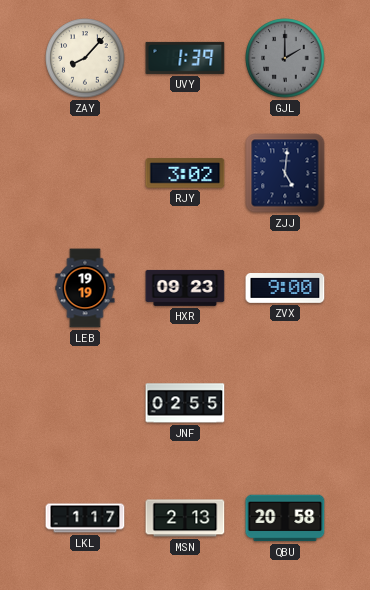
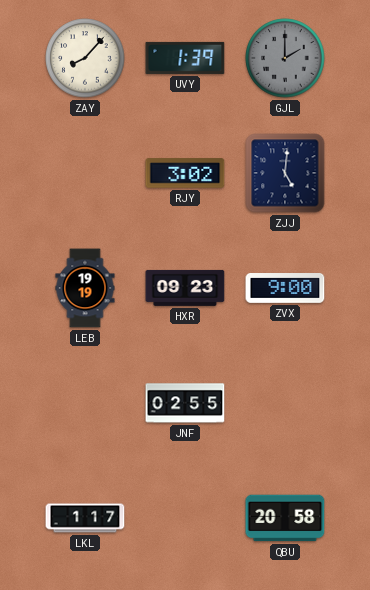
MSN: 2:13 -> none (185, 518)
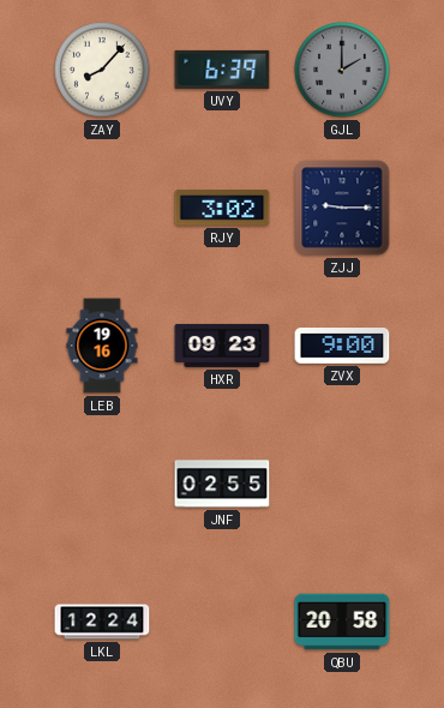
UVY: 1:39 -> 6:39 (222, 70)
ZJJ: 5:01 -> 9:15 (342, 208)
LEB: 19:19 -> 19:16 (102, 346)
LKL: 1:17 -> 12:24 (102, 622)
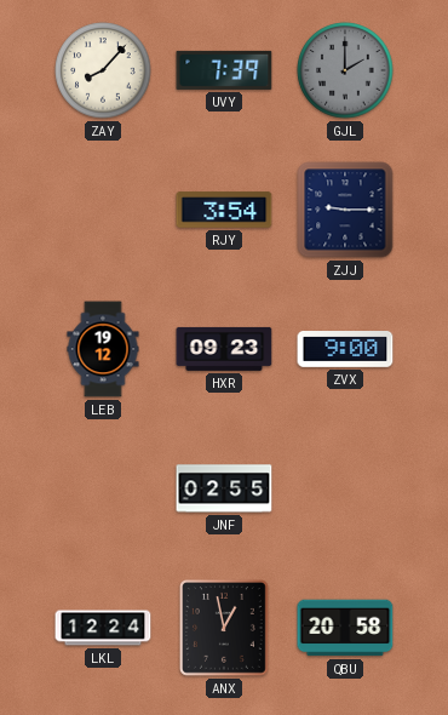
UVY: 6:39 -> 7:39 (224, 70)
RJY: 3:02 -> 3:54 (224, 210)
LEB: 19:16 -> 19:12 (103, 349)
ANX: none -> 12:58 (225, 629)
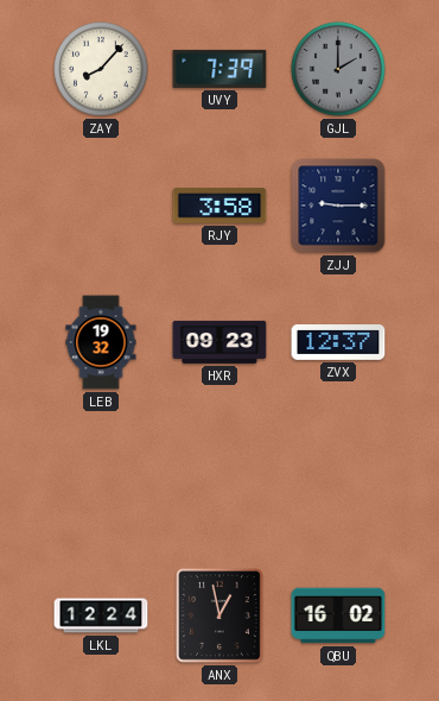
RJY: 3:54 -> 3:58 (220, 206)
LEB: 19:12 -> 19:32 (101, 342)
ZVX: 9:00 -> 12:37 (338, 343)
JNF: 02:55 -> none (224, 488)
QBU: 20:58 -> 16:02 (338, 615)
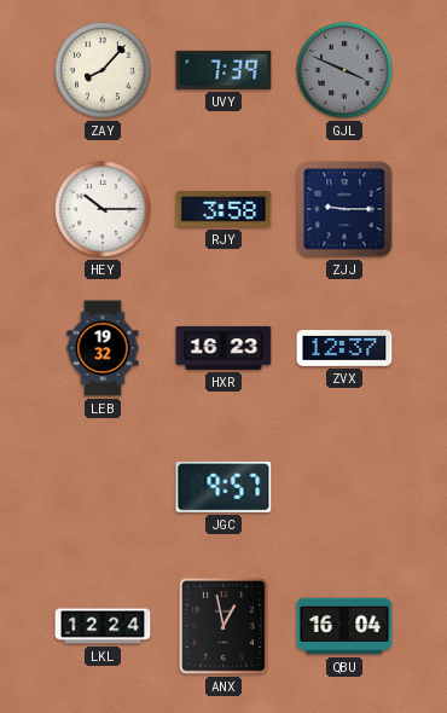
GJL: 2:00 -> 3:49 (344, 70)
HEY: none -> 10:15 (103, 209)
HXR: 09:23 -> 16:23 (224, 348)
JGC: none -> 9:57 (224, 487)
QBU: 16:02 -> 16:04 (344, 626)
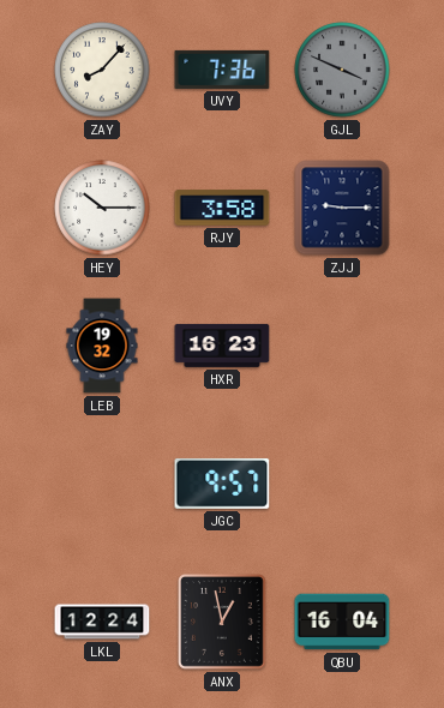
UVY: 7:39 -> 7:36 (222, 70)
ZVX: 12:37 -> none (344, 349)
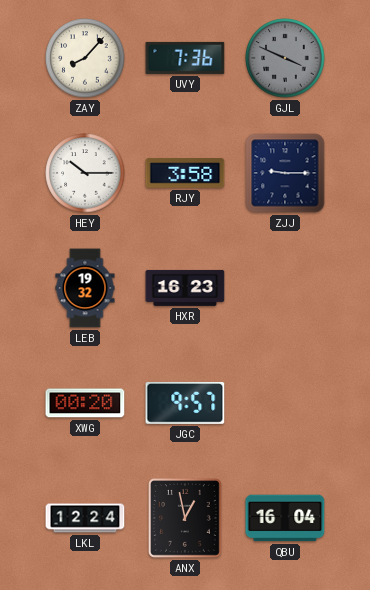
XWG: none -> 00:20 (85, 403)
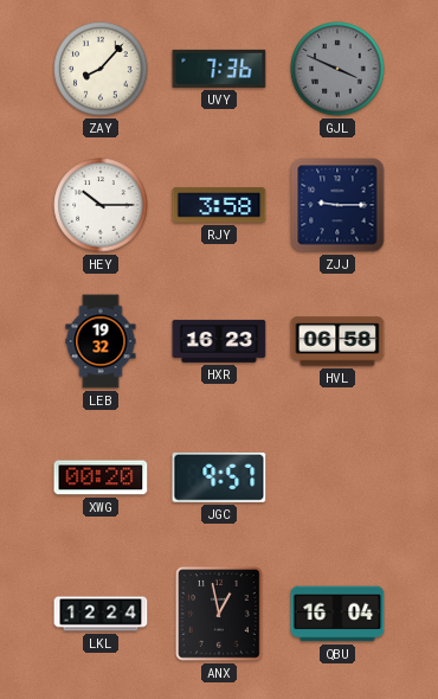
HVL: none -> 06:58 (337, 341)
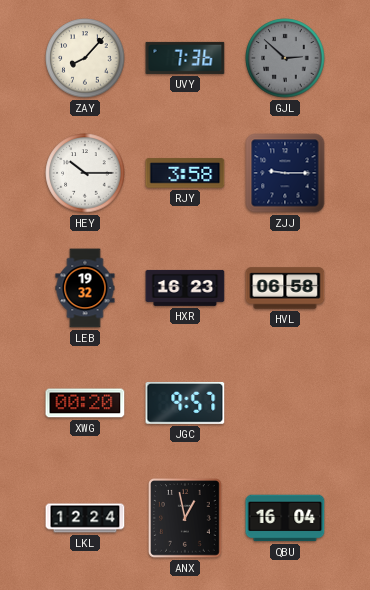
GJL: 3:49 -> 2:52 (285, 58)
